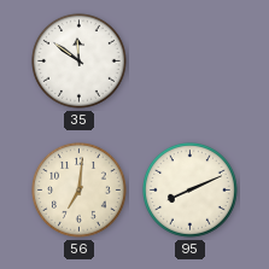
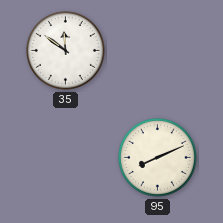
56: 7:01 -> none (78, 189)
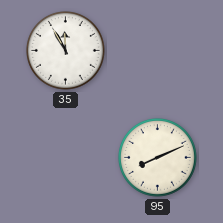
35: 11:51 -> 11:55 (65, 50)
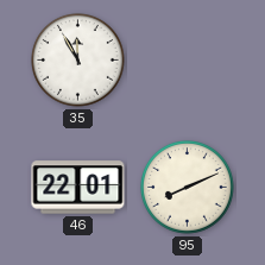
46: none -> 22:01 (78, 188)
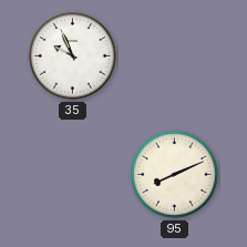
35: 11:55 -> 9:56 (72, 55)
46: 22:01 -> none (78, 188)
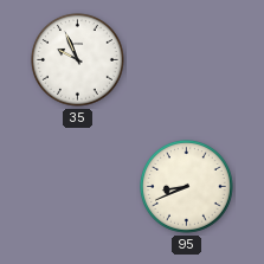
95: 8:11 -> 8:41 (186, 186)
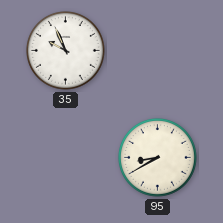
95: 8:41 -> 8:40 (157, 157)
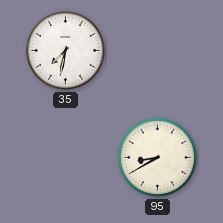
35: 9:56 -> 7:32 (65, 50)
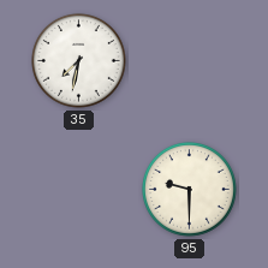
95: 8:40 -> 9:30 (189, 189)
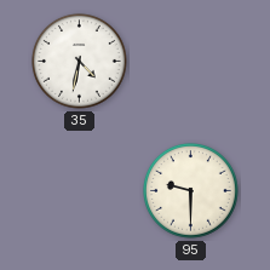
35: 7:32 -> 4:32 (79, 61)
